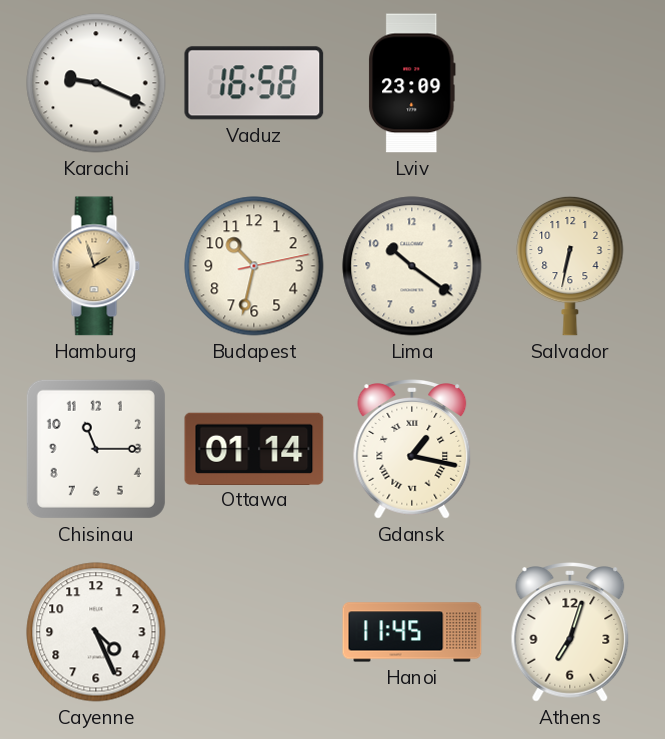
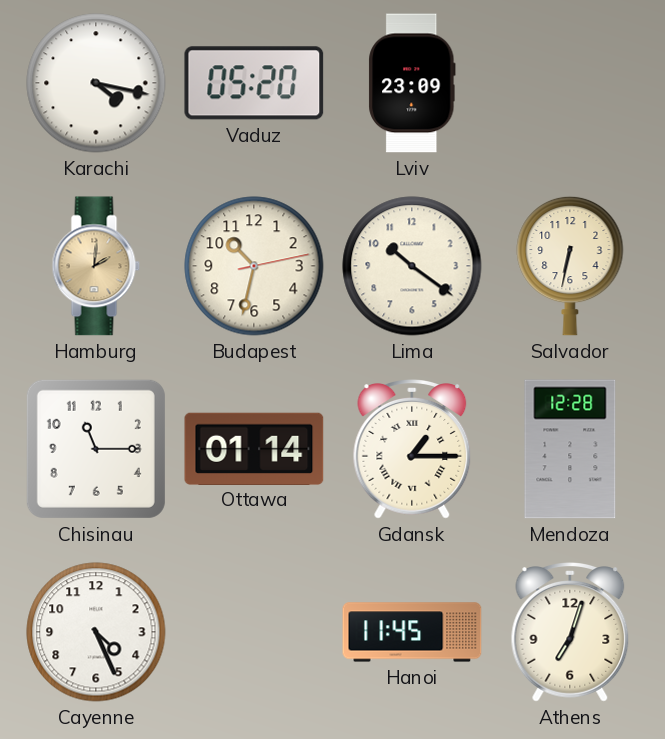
Karachi: 9:19 -> 4:17 (96, 83)
Vaduz: 16:58 -> 05:20 (254, 83)
Hamburg: 1:57 -> 2:01 (96, 266)
Gdansk: 1:17 -> 1:15 (412, 450)
Mendoza: none -> 12:28 (570, 449)
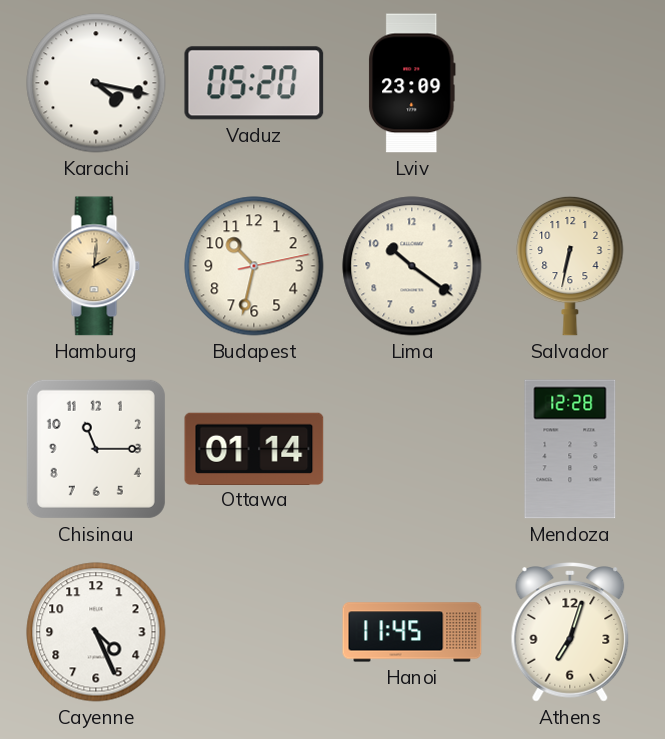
Gdansk: 1:15 -> none (412, 450)
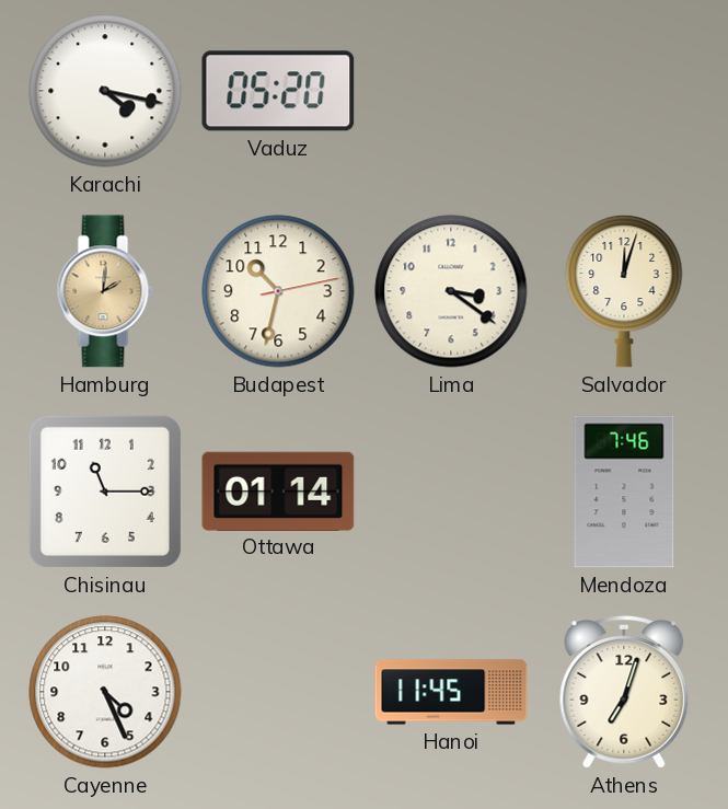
Lviv: 23:09 -> none (412, 83)
Lima: 10:21 -> 3:21 (451, 291)
Salvador: 6:32 -> 12:03 (624, 291)
Mendoza: 12:28 -> 7:46 (624, 492)
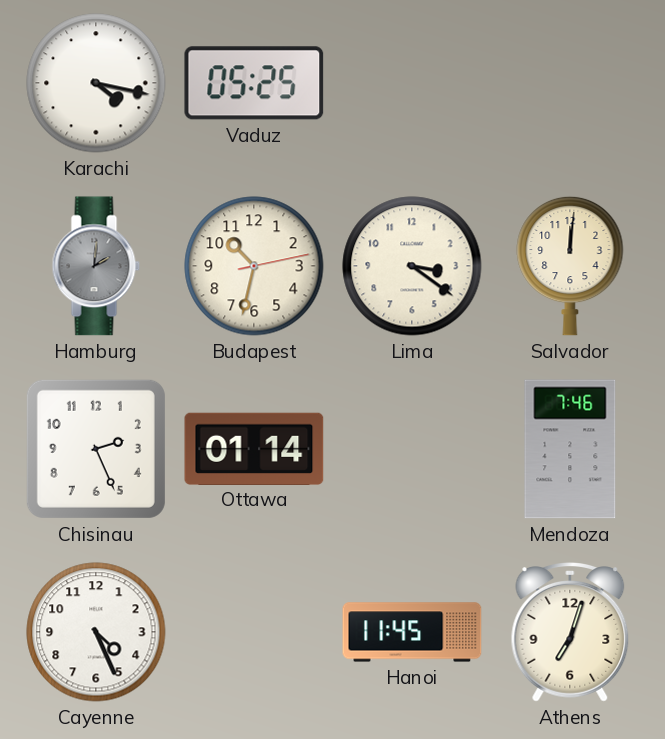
Vaduz: 05:20 -> 05:25 (254, 83)
Hamburg dial: champagne -> grey (96, 266)
Salvador: 12:03 -> 12:01 (570, 266)
Chisinau: 11:15 -> 2:26 (96, 449)
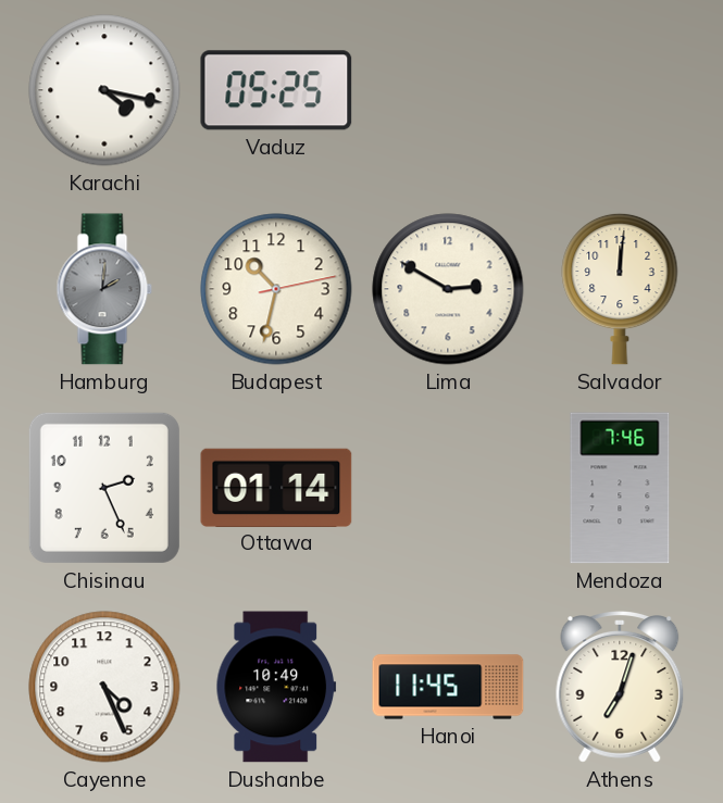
Lima: 3:21 -> 2:50 (448, 289)
Dushanbe: none -> 10:49 (276, 687)
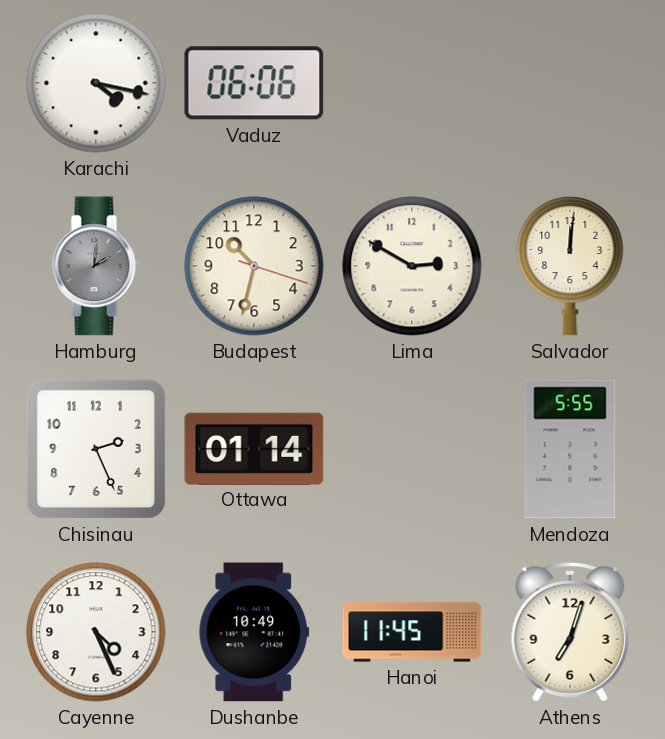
Vaduz: 05:25 -> 06:06 (254, 83)
Budapest: 10:32:13 -> 10:32:18 (254, 266)
Mendoza: 7:46 -> 5:55 (570, 449)
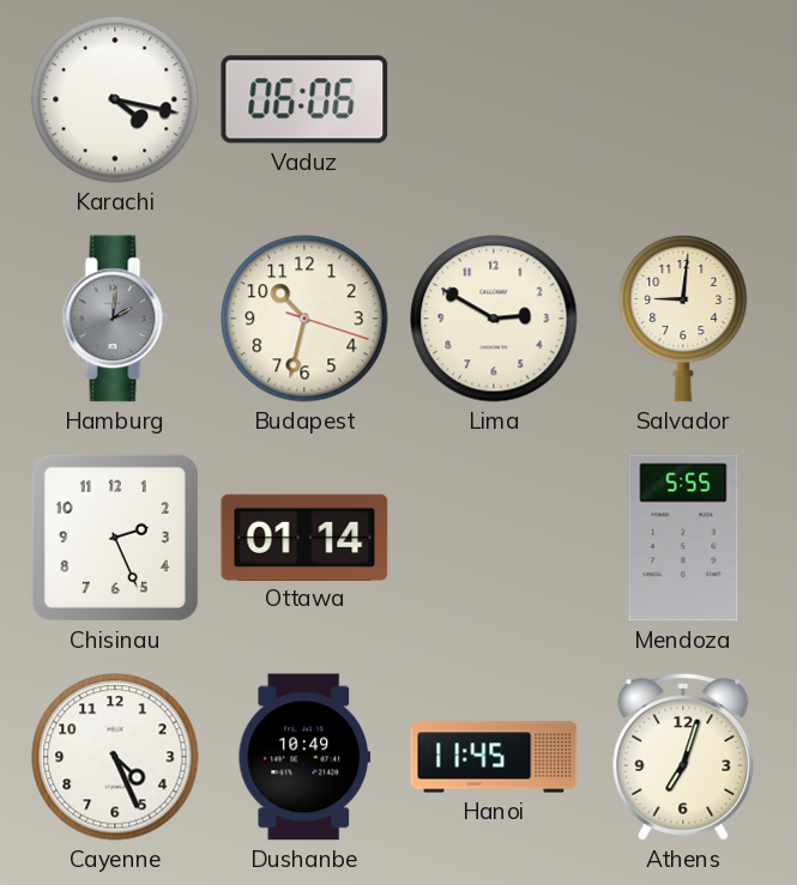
Salvador: 12:01 -> 9:01 (683, 319)
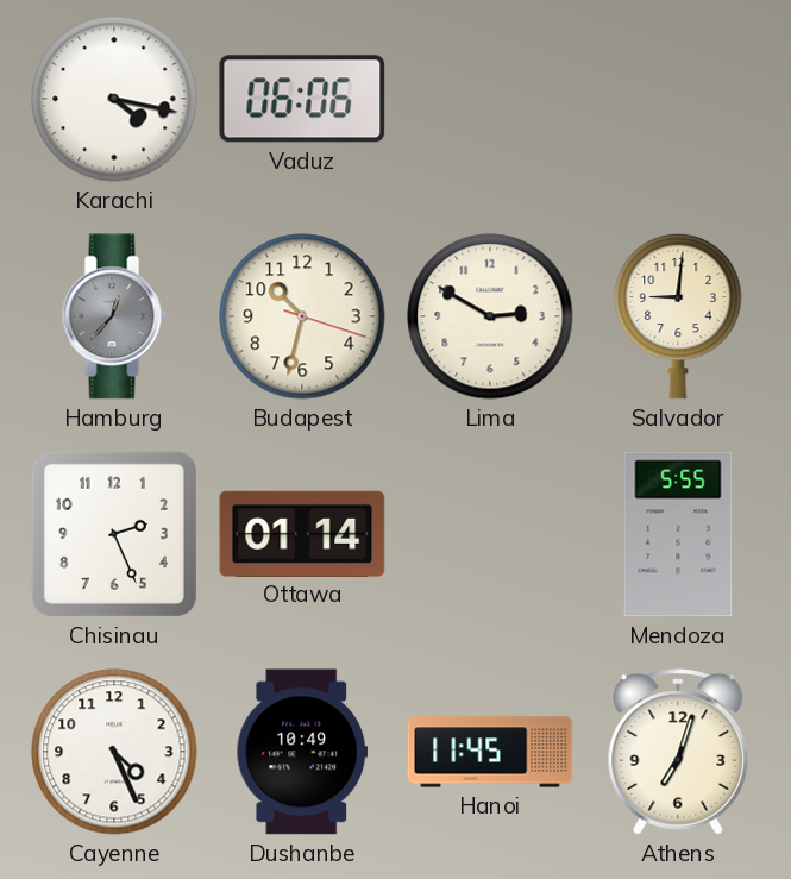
Hamburg: 2:01 -> 12:37 (114, 316)
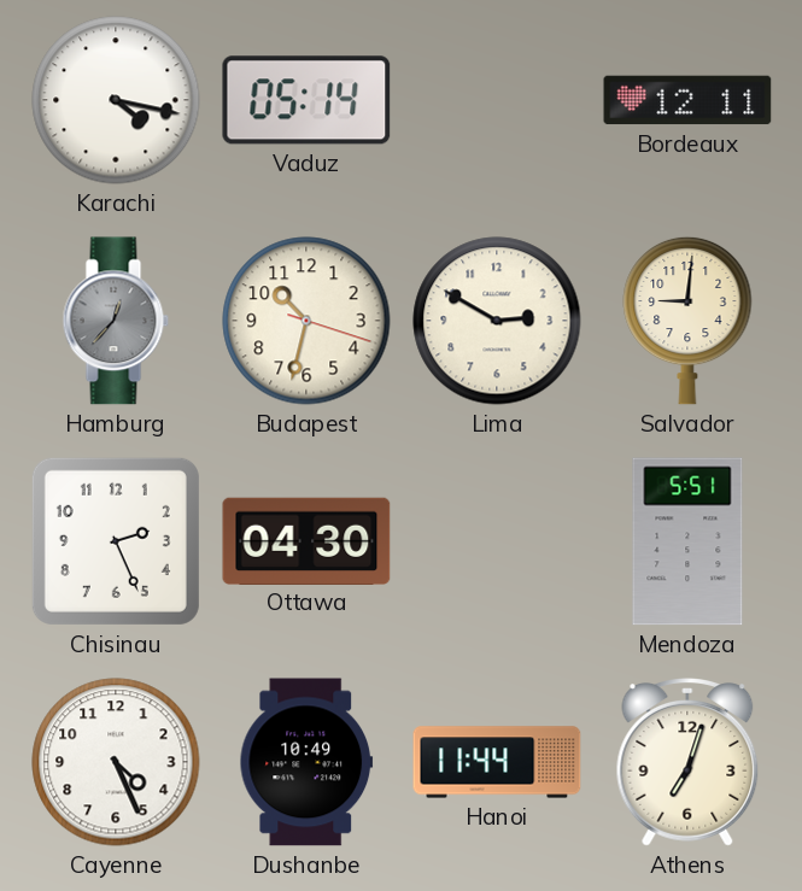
Vaduz: 06:06 -> 05:14 (306, 100)
Bordeaux: none -> 12:11 (687, 100)
Ottawa: 01:14 -> 04:30 (306, 540)
Mendoza: 5:55 -> 5:51 (687, 541)
Hanoi: 11:45 -> 11:44 (497, 762)
